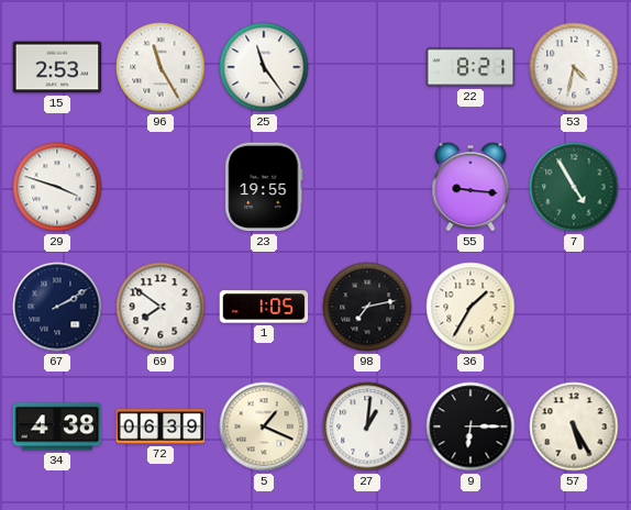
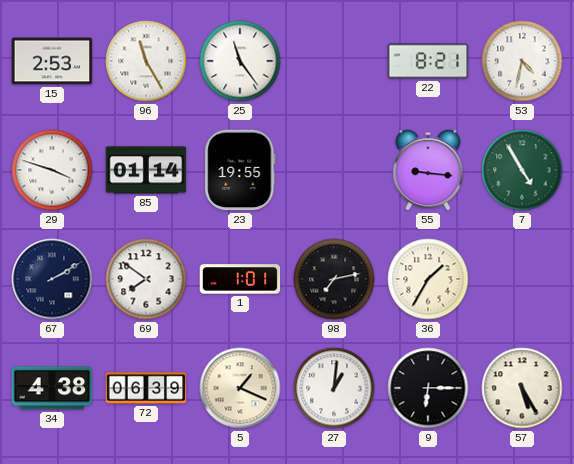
85: none -> 01:14 (146, 170)
1: 1:05 -> 1:01 (240, 279)
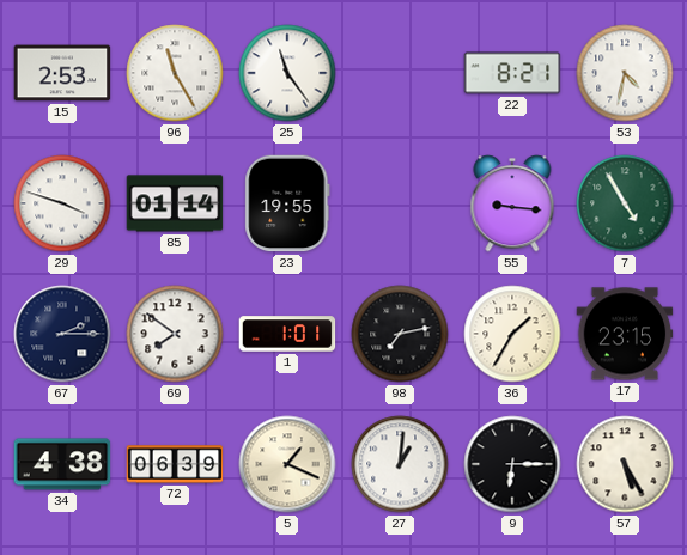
67: 2:10 -> 2:15 (62, 334)
17: none -> 23:15 (625, 334)
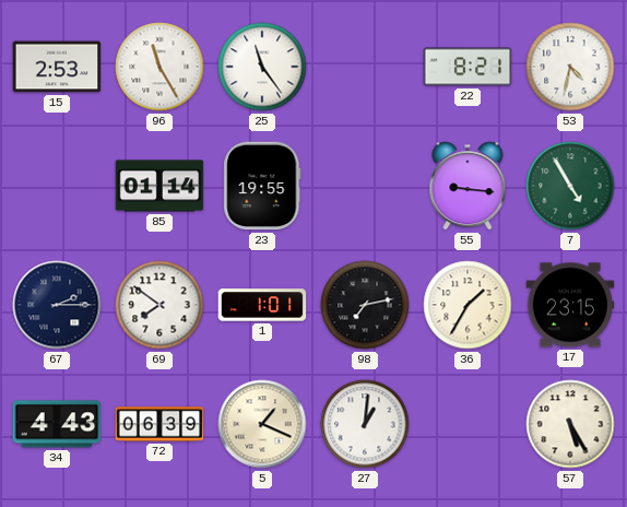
29: 3:48 -> none (62, 203)
34: 4:38 -> 4:43 (57, 424)
9: 6:15 -> none (512, 464)
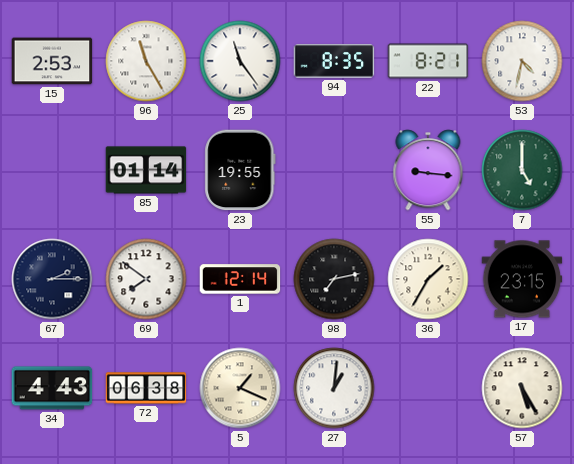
94: none -> 8:35 (334, 61)
7: 4:55 -> 5:00 (522, 170)
1: 1:01 -> 12:14 (240, 279)
72: 06:39 -> 06:38 (146, 388)
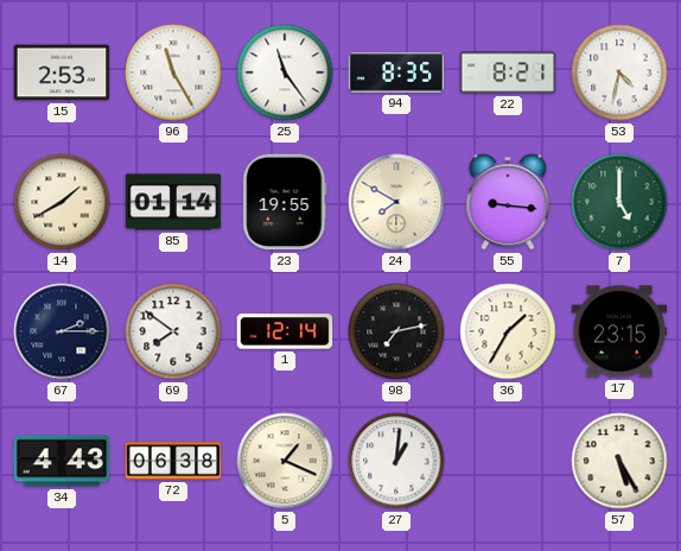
14: none -> 1:40 (62, 202)
24: none -> 7:50 (396, 202)
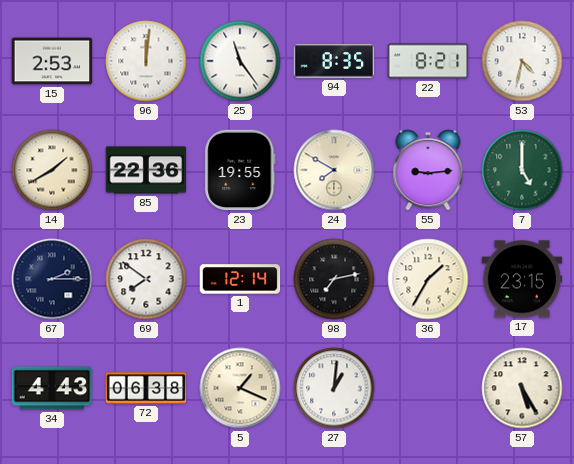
96: 11:25 -> 12:01 (146, 61)
85: 01:14 -> 22:36 (146, 170)
55: 9:16 -> 9:14 (428, 170)
